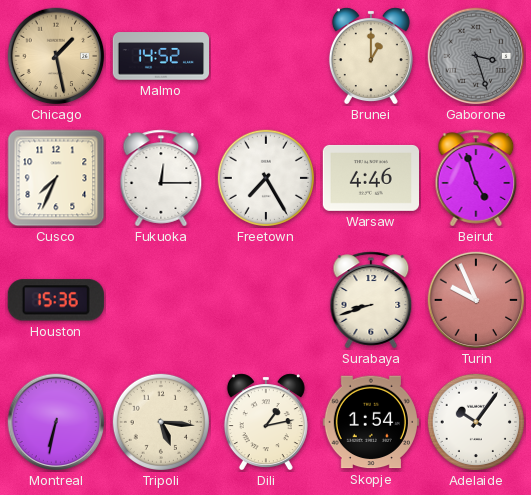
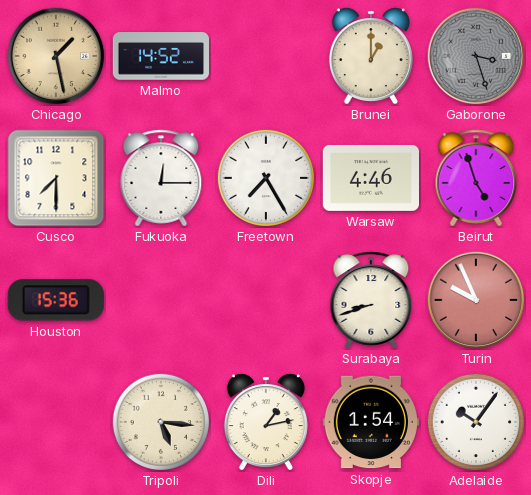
Cusco: 7:34 -> 7:30 (56, 178)
Montreal: 6:32 -> none (56, 422)
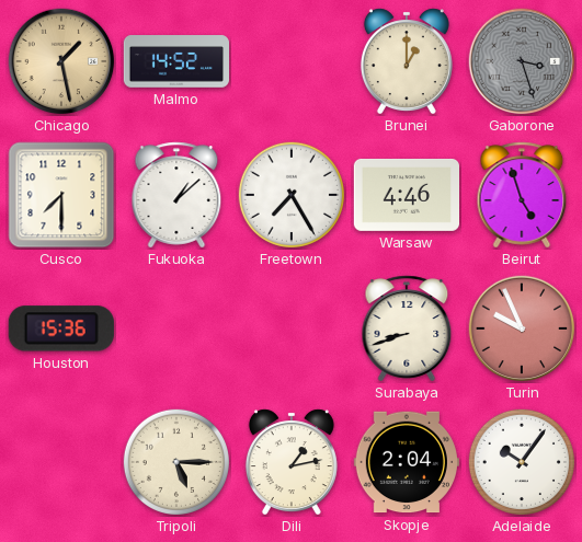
Fukuoka: 12:15 -> 1:08 (176, 195)
Tripoli: 5:16 -> 5:15 (175, 461)
Skopje: 1:54 -> 2:04 (407, 462)
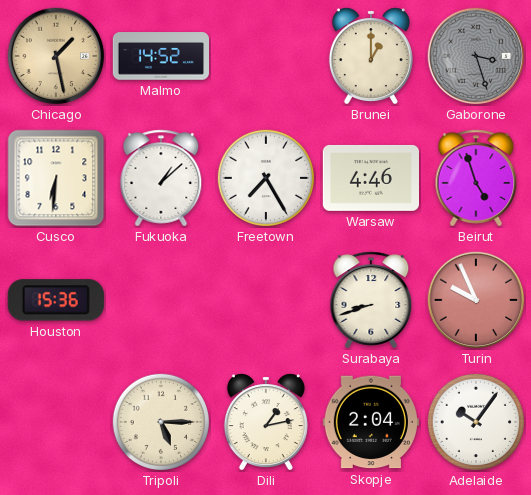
Cusco: 7:30 -> 6:31 (56, 178)
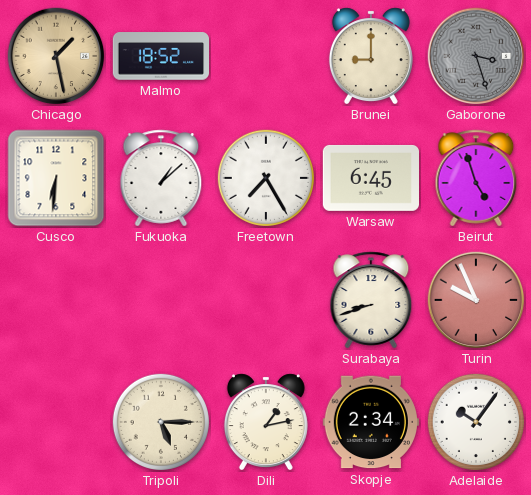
Malmo: 14:52 -> 18:52 (160, 56)
Brunei: 1:00 -> 9:00 (371, 56)
Warsaw: 4:46 -> 6:45 (370, 178)
Houston: 15:36 -> none (56, 300)
Skopje: 2:04 -> 2:34 (371, 422)
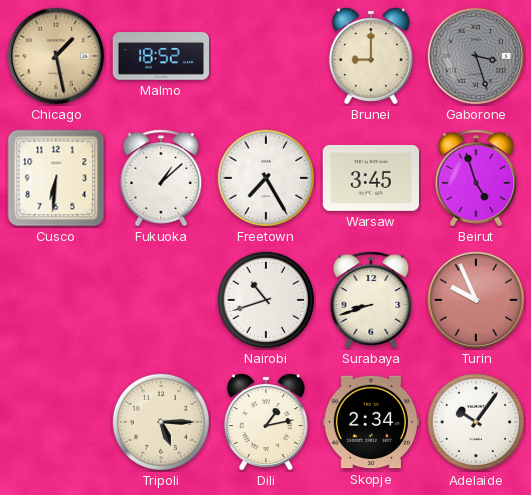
Warsaw: 6:45 -> 3:45 (370, 178)
Nairobi: none -> 10:42 (265, 299)
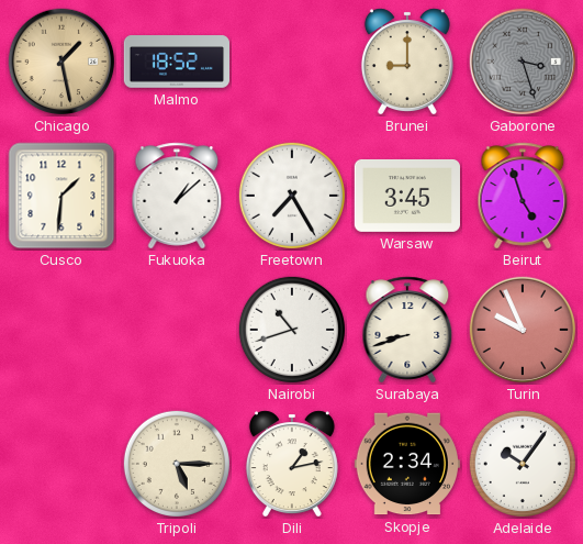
Cusco: 6:31 -> 1:31 (61, 196)
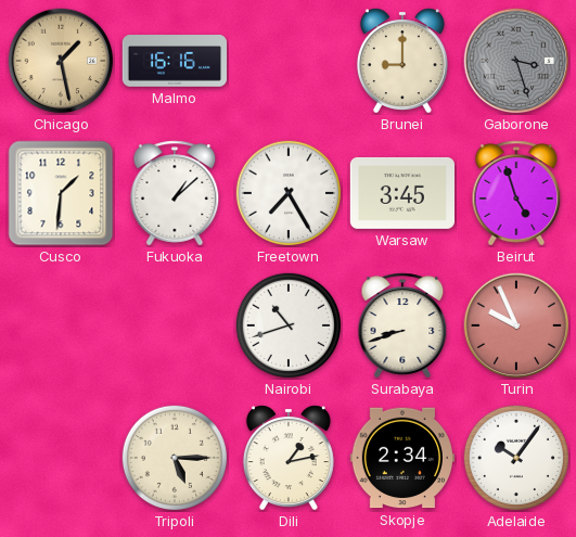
Malmo: 18:52 -> 16:16 (174, 61)
